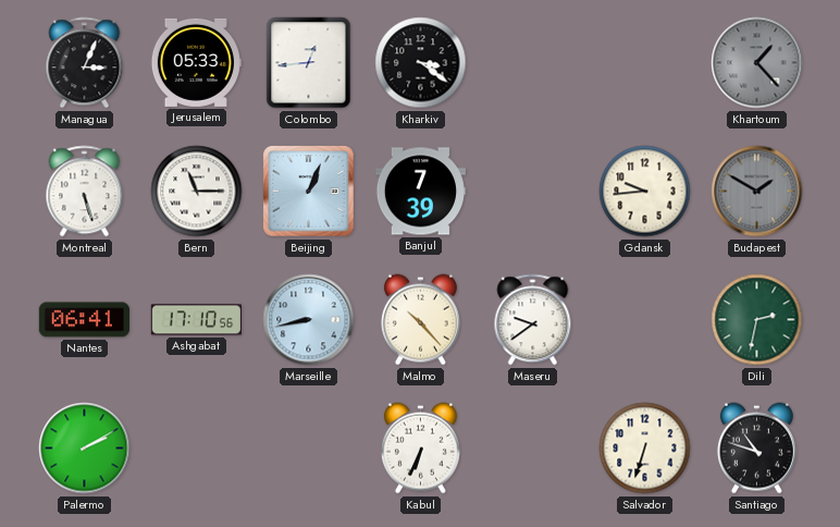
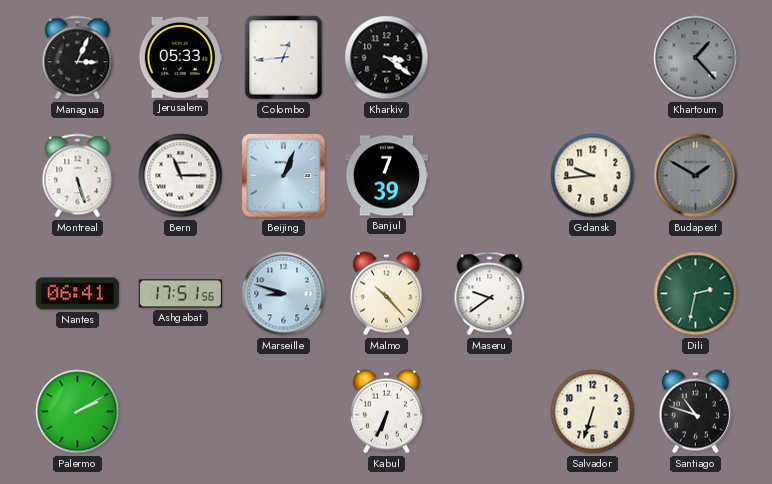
Ashgabat: 17:10 -> 17:51 (180, 294)
Marseille: 8:43 -> 8:48 (284, 294)
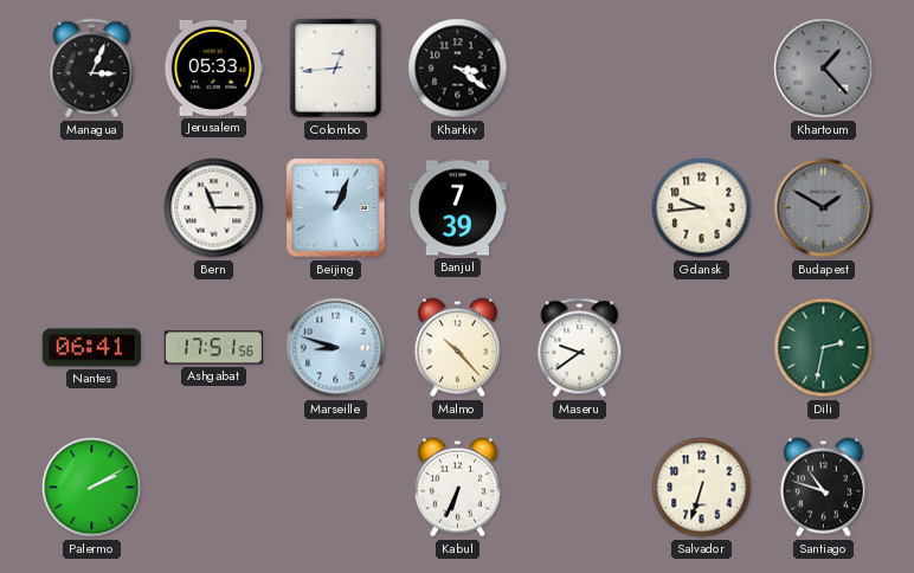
Montreal: 5:27 -> none (78, 176)
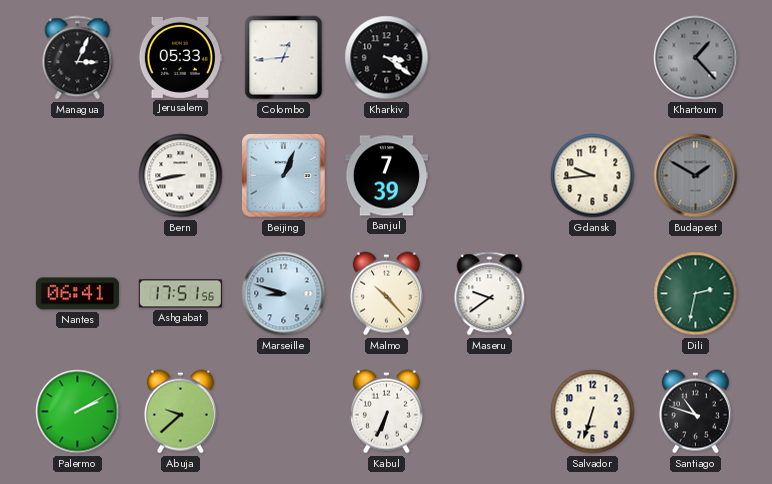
Bern: 11:15 -> 8:43 (181, 176)
Abuja: none -> 9:38 (180, 412)
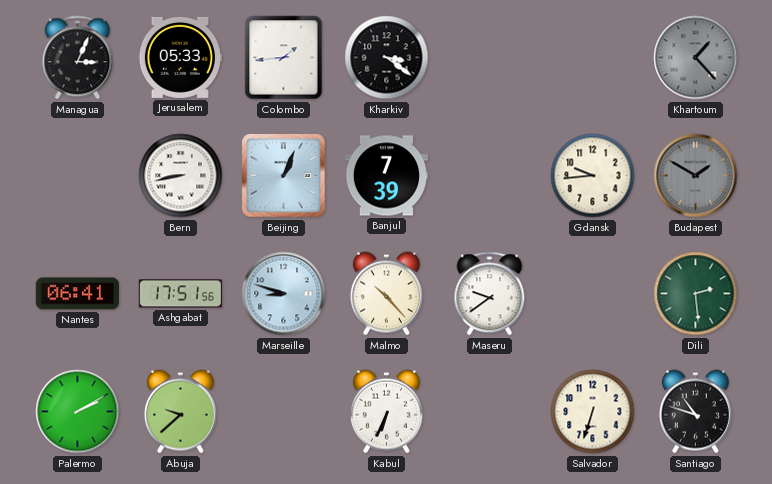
Colombo: 12:44 -> 1:44 (284, 58)
Dili: 2:32 -> 2:29 (696, 294)
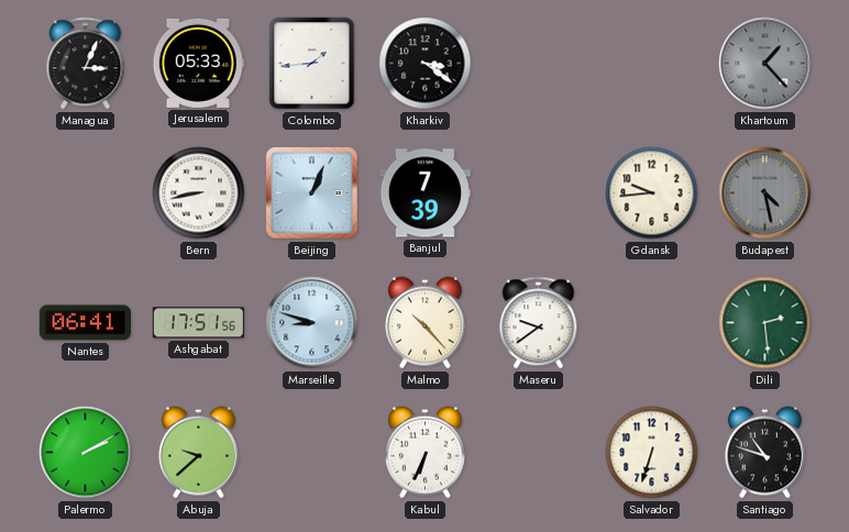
Budapest: 1:50 -> 4:28 (765, 193)
